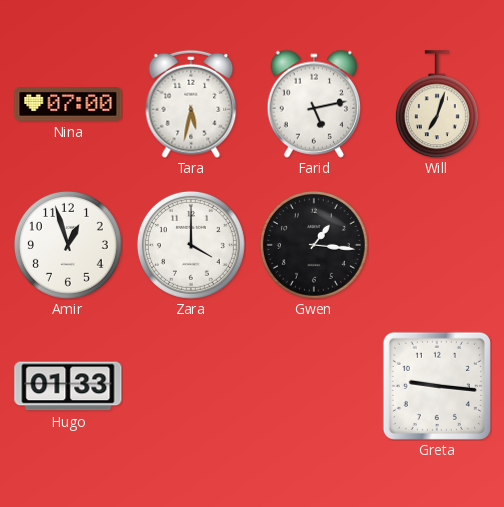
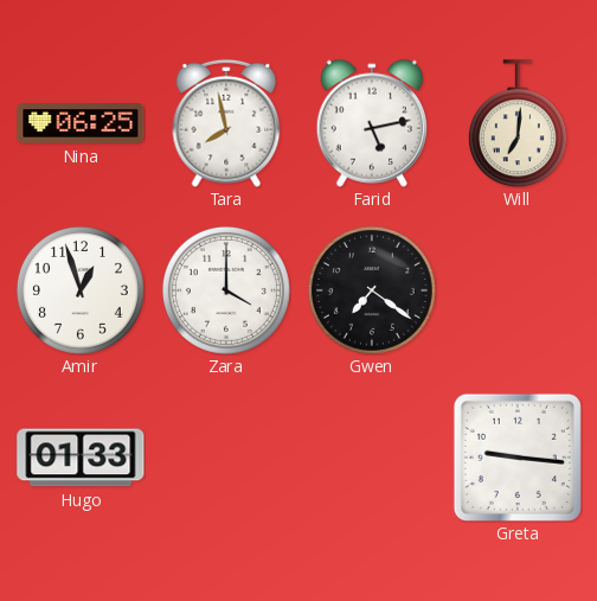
Nina: 07:00 -> 06:25 (81, 123)
Tara: 5:32 -> 7:58 (226, 123)
Will: 7:03 -> 7:01 (518, 123)
Gwen: 1:16 -> 7:21 (372, 290)
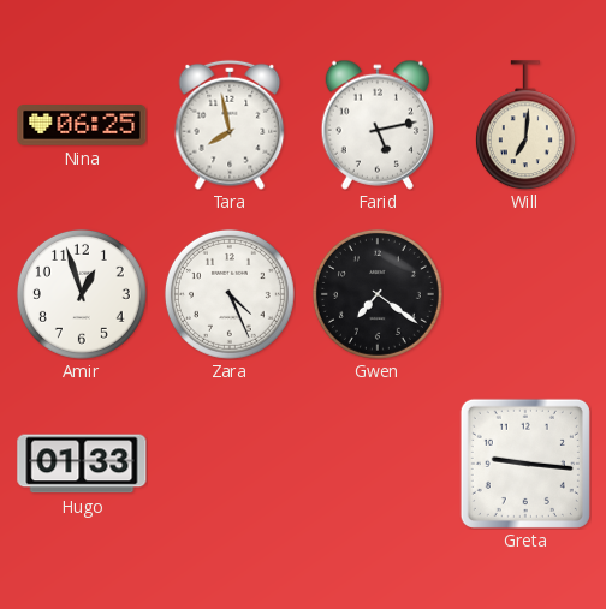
Zara: 4:00 -> 4:26 (230, 294)
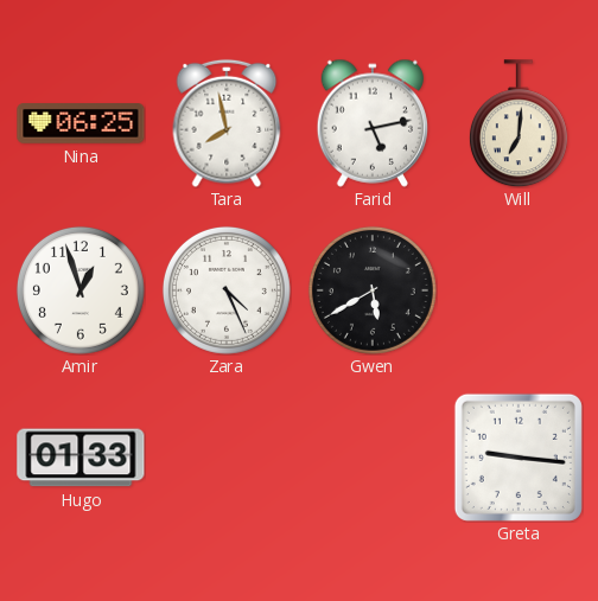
Gwen: 7:21 -> 5:40 (373, 290)
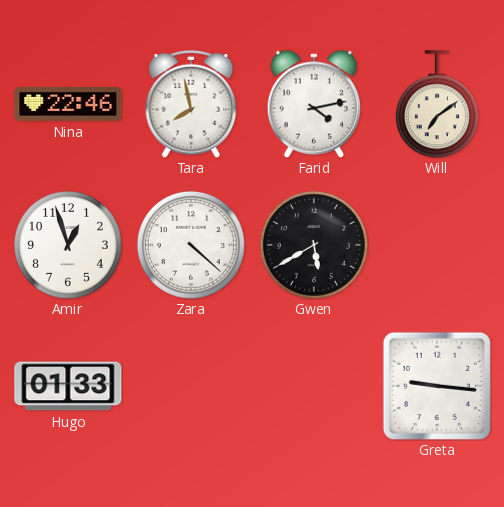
Nina: 06:25 -> 22:46 (68, 104)
Farid: 5:13 -> 4:13 (313, 104)
Will: 7:01 -> 7:09 (437, 104)
Zara: 4:26 -> 4:22 (191, 245)
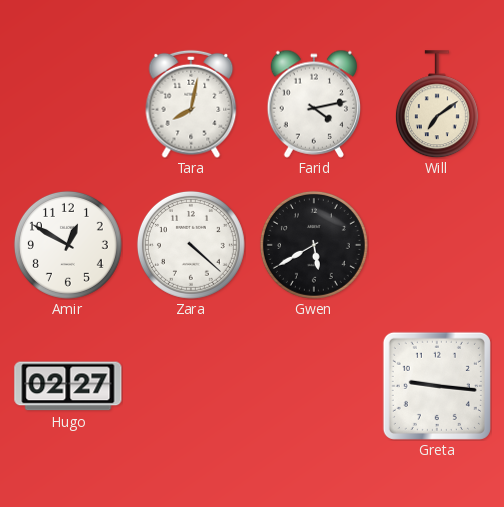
Nina: 22:46 -> none (68, 104)
Tara: 7:58 -> 8:02 (191, 104)
Amir: 12:57 -> 12:50 (68, 245)
Hugo: 01:33 -> 02:27 (68, 386)
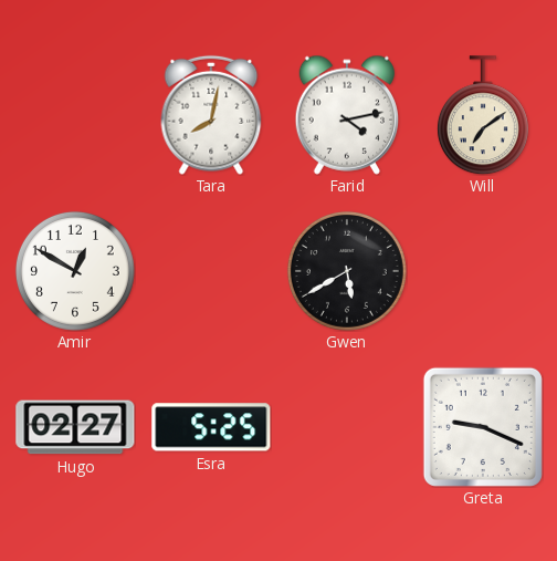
Zara: 4:22 -> none (191, 245)
Esra: none -> 5:25 (211, 427)
Greta: 9:16 -> 9:19 (483, 427)
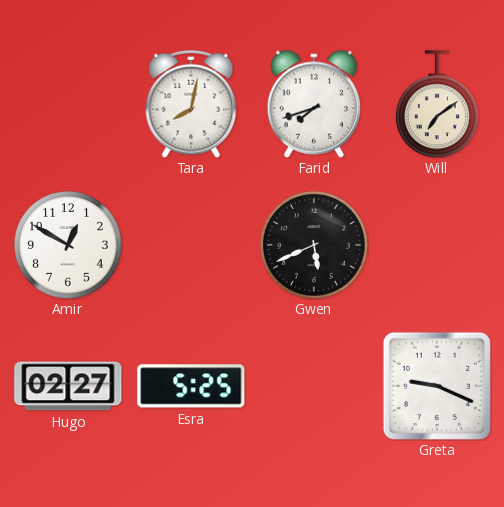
Farid: 4:13 -> 7:42 (313, 104)
Gwen: 5:40 -> 5:41 (314, 245)
